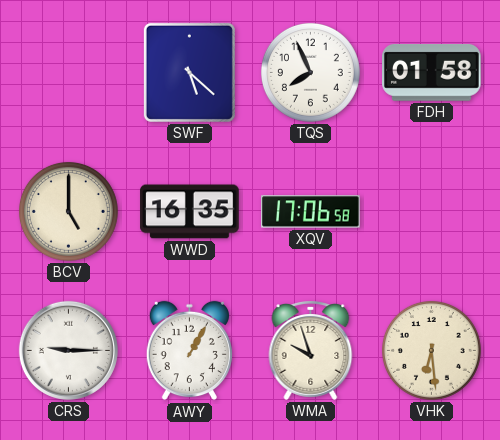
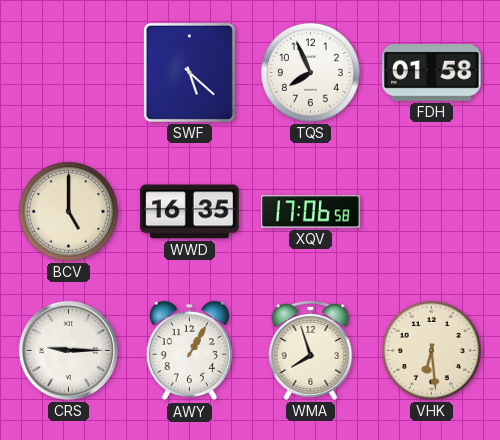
WMA: 9:57 -> 7:57 (311, 350)
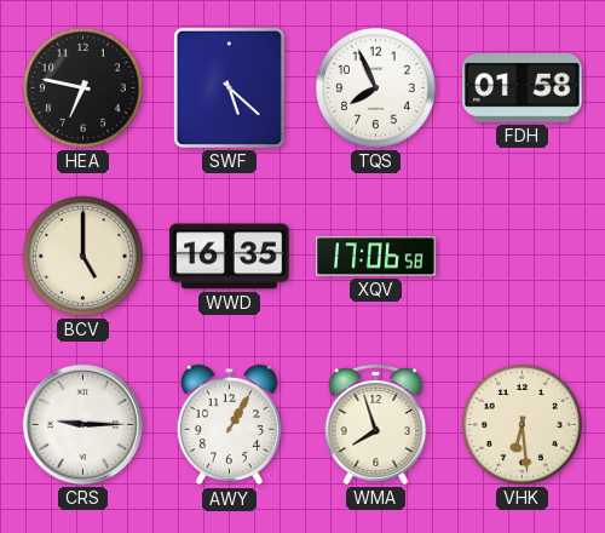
HEA: none -> 6:47 (82, 87)
